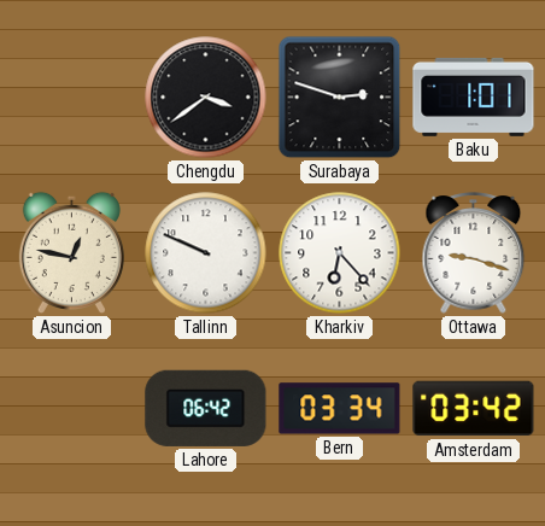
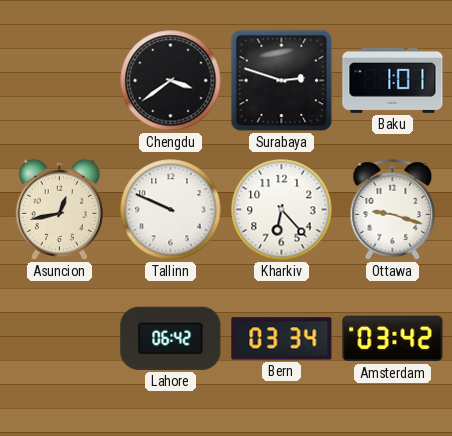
Asuncion: 12:47 -> 12:43 (59, 209)
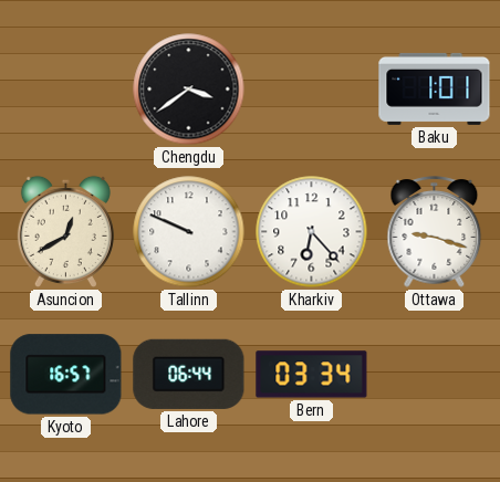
Surabaya: 2:48 -> none (282, 81)
Asuncion: 12:43 -> 12:40 (65, 231)
Kyoto: none -> 16:57 (66, 375)
Lahore: 06:42 -> 06:44 (189, 374)
Amsterdam: 03:42 -> none (393, 339)
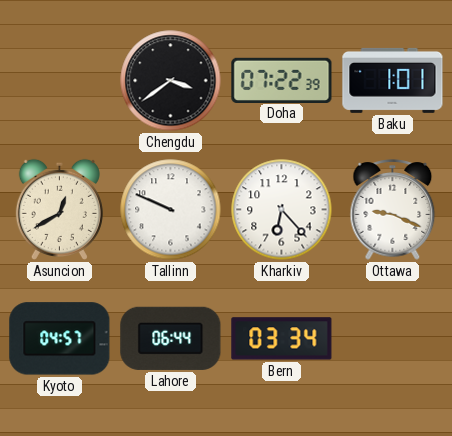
Doha: none -> 07:22 (282, 80)
Ottawa: 9:18 -> 9:19 (393, 210)
Kyoto: 16:57 -> 04:57 (60, 339)
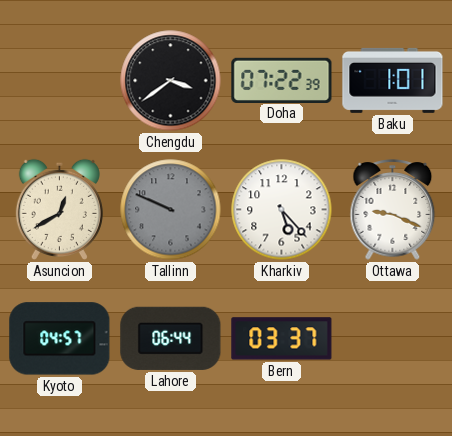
Tallinn dial: white -> grey (171, 210)
Kharkiv: 6:23 -> 5:23 (282, 210)
Bern: 03:34 -> 03:37 (282, 339)
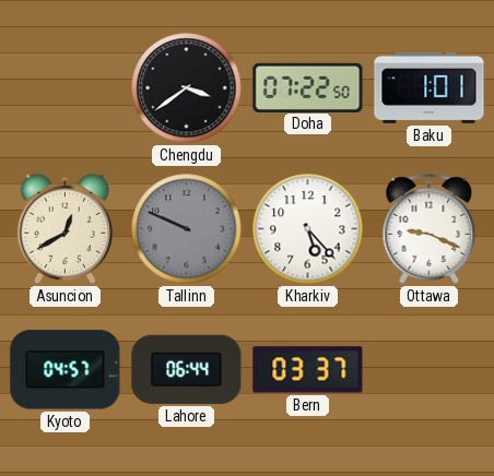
Doha: 07:22:39 -> 07:22:50 (308, 87)
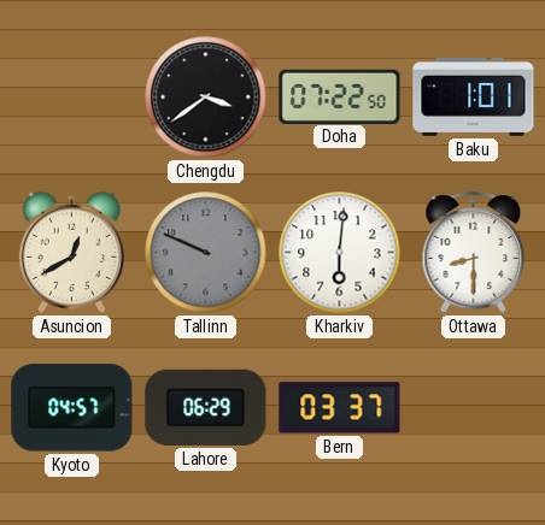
Kharkiv: 5:23 -> 6:01 (340, 253)
Ottawa: 9:19 -> 8:30 (474, 253)
Lahore: 06:44 -> 06:29 (206, 407)
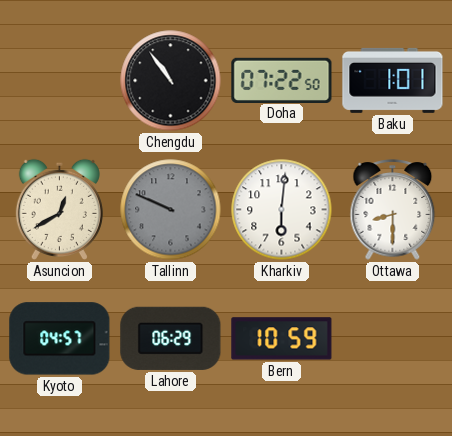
Chengdu: 3:39 -> 10:54 (171, 81)
Bern: 03:37 -> 10:59 (282, 339)
